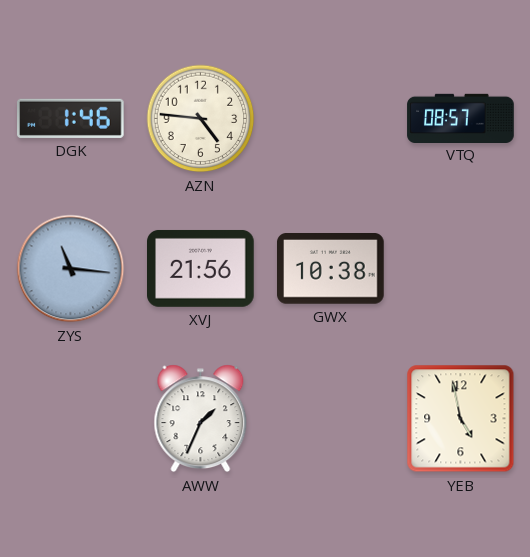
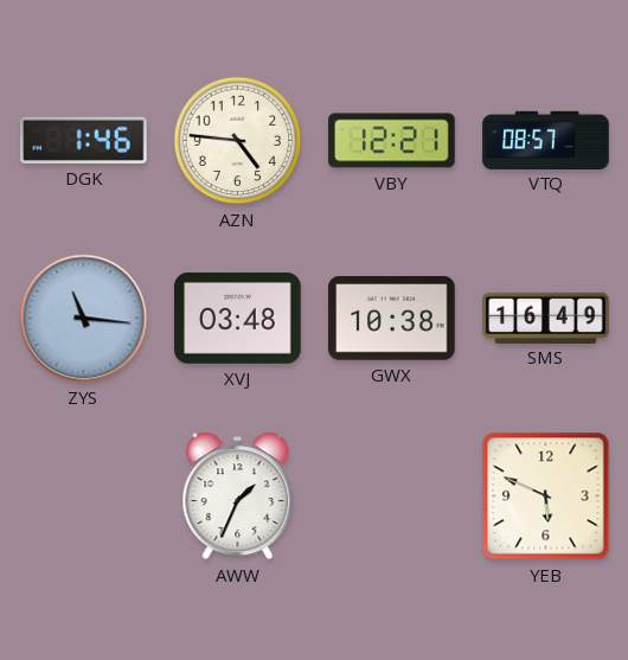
VBY: none -> 12:21 (392, 141)
XVJ: 21:56 -> 03:48 (238, 318)
SMS: none -> 16:49 (546, 318)
YEB: 4:58 -> 5:49 (546, 496)
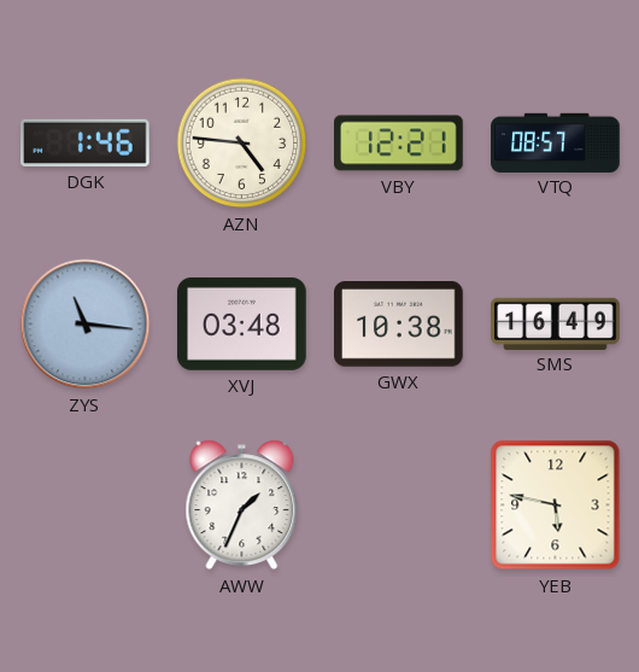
YEB: 5:49 -> 5:47 (556, 506)
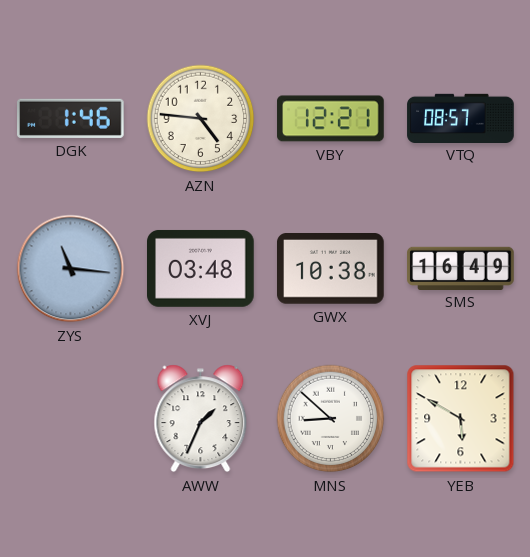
MNS: none -> 8:52 (331, 419)
YEB: 5:47 -> 5:50 (461, 419)
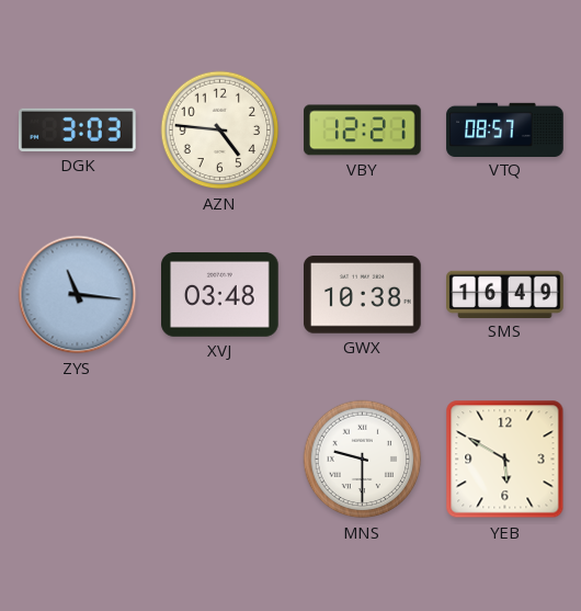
DGK: 1:46 -> 3:03 (78, 129)
AWW: 1:34 -> none (201, 419)
MNS: 8:52 -> 9:30 (363, 460)
